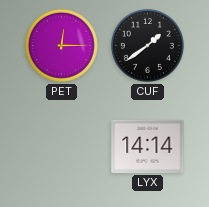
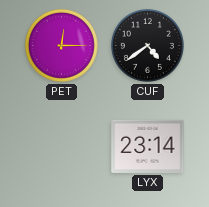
CUF: 1:39 -> 4:39 (147, 45)
LYX: 14:14 -> 23:14 (148, 146)
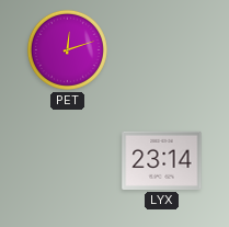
PET: 12:15 -> 12:12 (67, 49)
CUF: 4:39 -> none (147, 45)
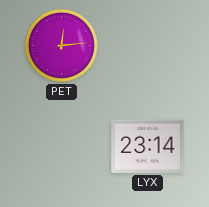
PET: 12:12 -> 12:14 (61, 45)
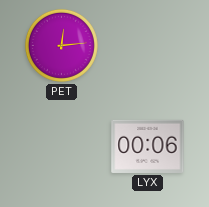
LYX: 23:14 -> 00:06 (148, 146)
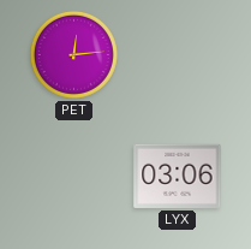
LYX: 00:06 -> 03:06 (178, 176)
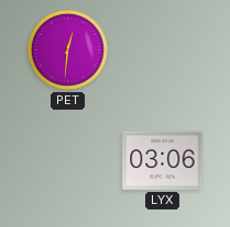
PET: 12:14 -> 12:31 (67, 49)
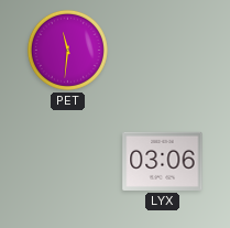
PET: 12:31 -> 11:31 (67, 50)
